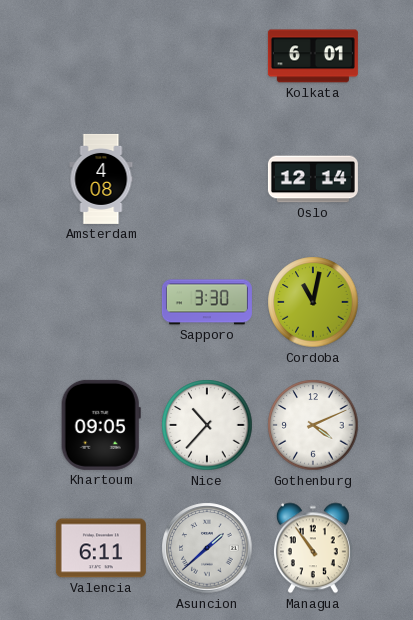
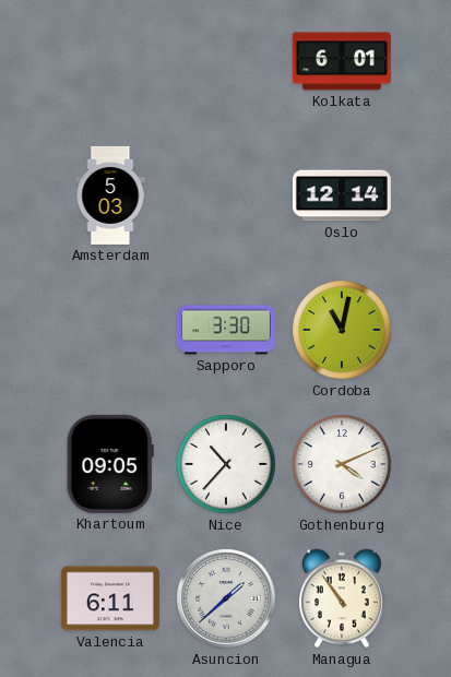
Amsterdam: 4:08 -> 5:03 (110, 195)
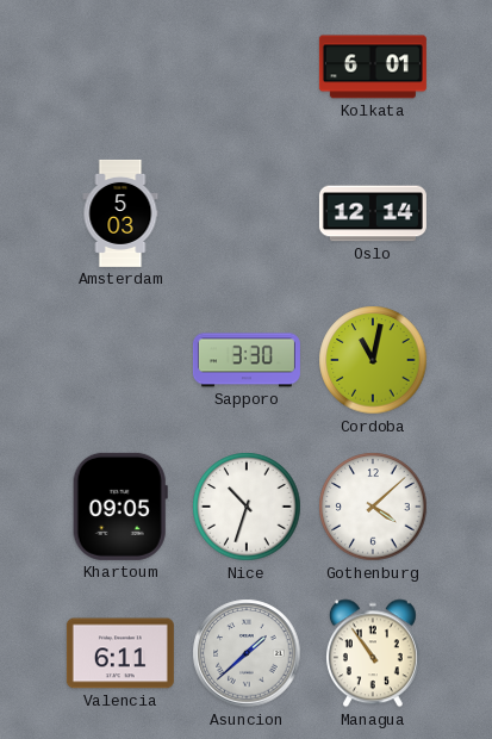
Nice: 10:37 -> 10:33 (247, 507)
Gothenburg: 4:11 -> 4:08 (373, 507)
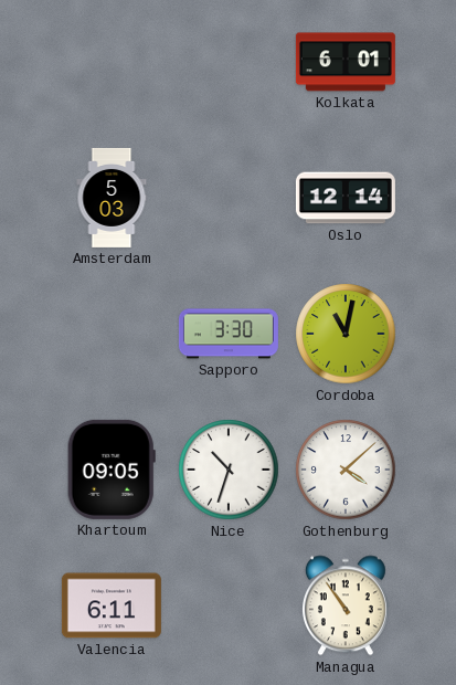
Asuncion: 1:38 -> none (247, 653)
